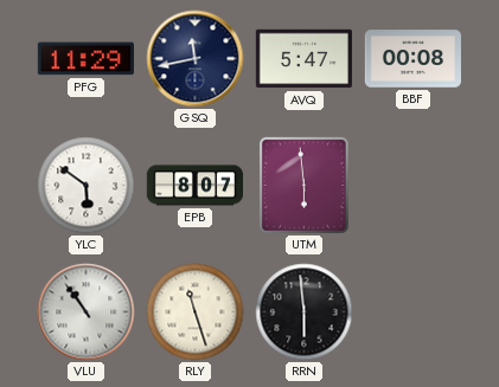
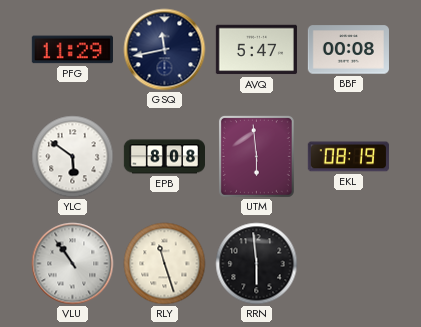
EPB: 8:07 -> 8:08 (164, 157)
EKL: none -> 08:19 (348, 157)
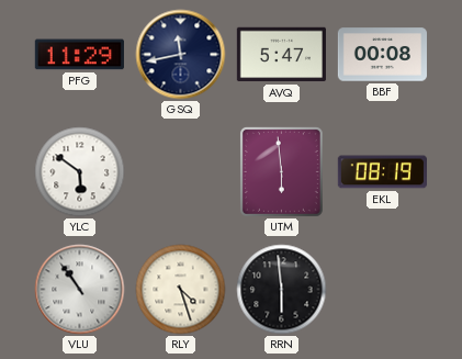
EPB: 8:08 -> none (164, 157)
RLY: 11:27 -> 4:27 (181, 290)
